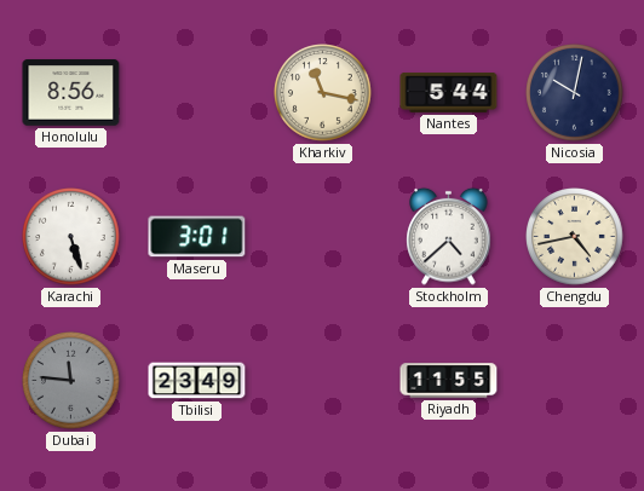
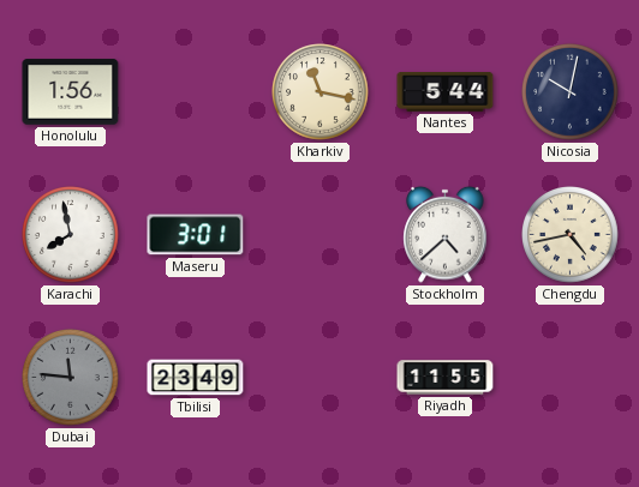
Honolulu: 8:56 -> 1:56 (71, 92)
Karachi: 5:27 -> 7:58 (71, 235)
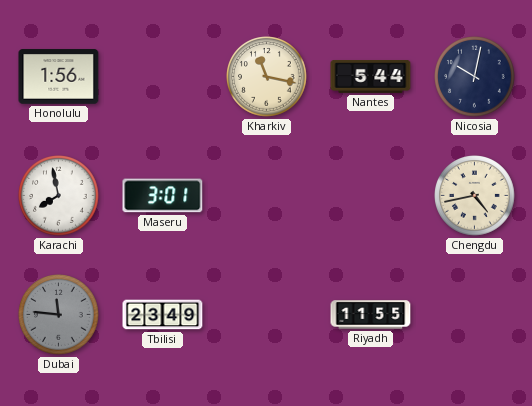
Stockholm: 4:38 -> none (446, 234)
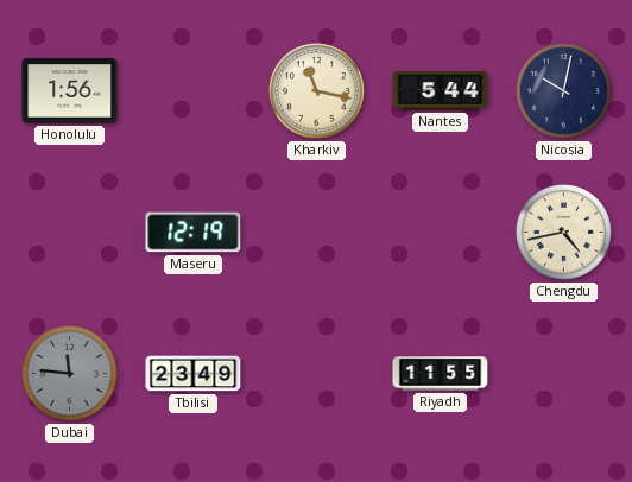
Karachi: 7:58 -> none (59, 196)
Maseru: 3:01 -> 12:19 (194, 233)
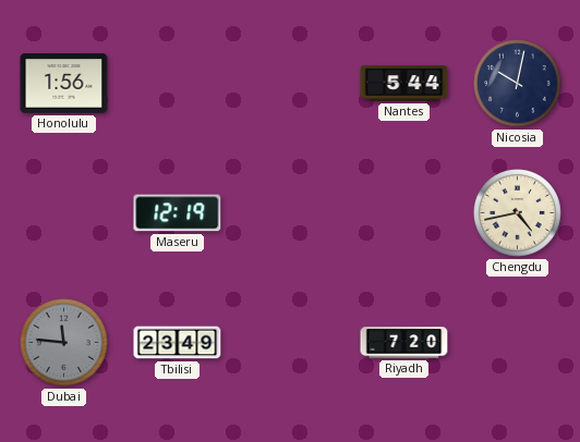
Kharkiv: 11:17 -> none (317, 91)
Riyadh: 11:55 -> 7:20 (404, 343)
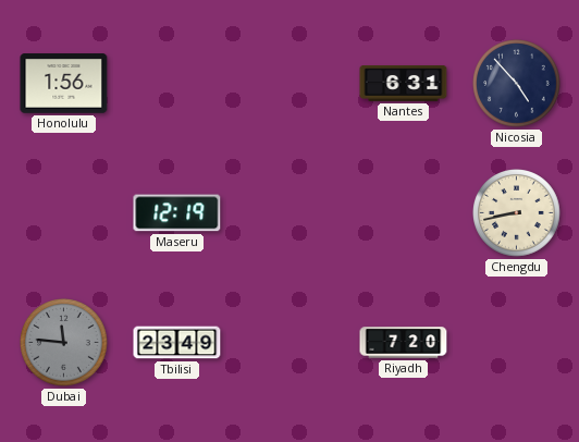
Nantes: 5:44 -> 6:31 (404, 84)
Nicosia: 10:02 -> 4:53 (517, 84)
Chengdu: 4:43 -> 8:43 (517, 213)
